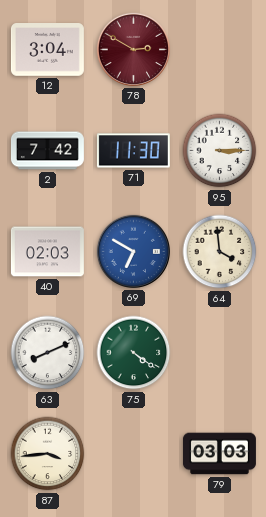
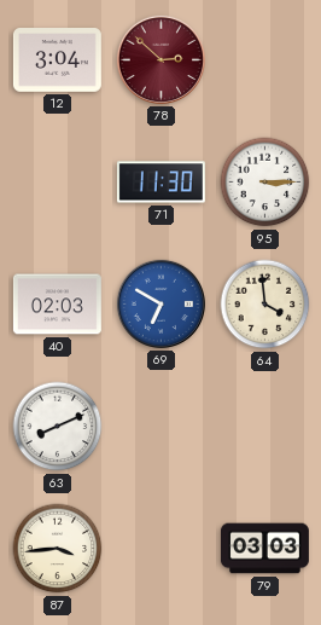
78: 2:50 -> 2:52 (160, 59)
2: 7:42 -> none (47, 151)
75: 4:21 -> none (134, 353)
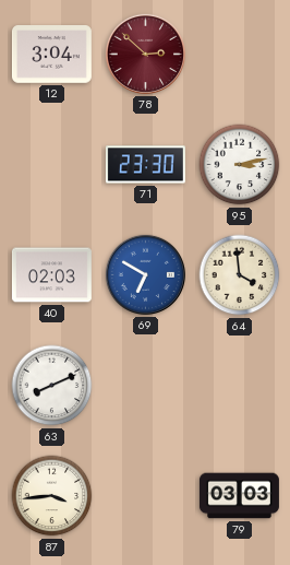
71: 11:30 -> 23:30 (145, 165)
95: 3:15 -> 3:13 (240, 165)
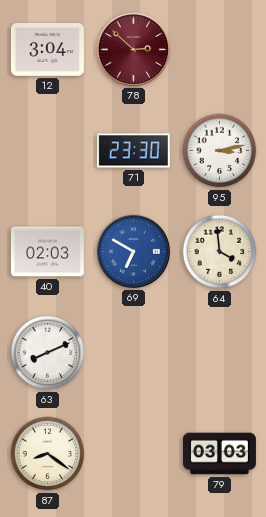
87: 3:44 -> 8:21 (48, 454)
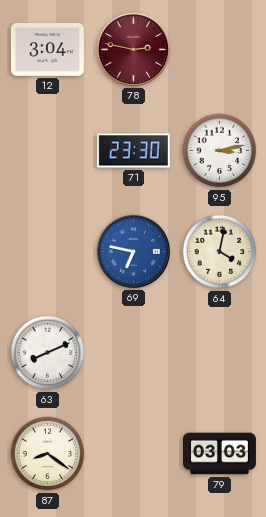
78: 2:52 -> 2:47 (133, 49)
40: 02:03 -> none (47, 252)
69: 6:50 -> 6:47 (133, 251)
64: 3:59 -> 4:02 (220, 252)
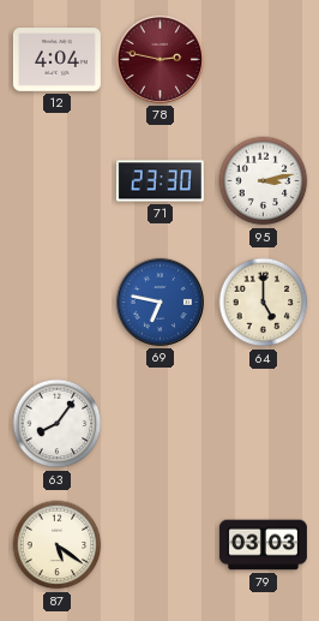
12: 3:04 -> 4:04 (56, 60)
64: 4:02 -> 5:00 (264, 303)
63: 8:11 -> 8:06 (58, 424)
87: 8:21 -> 5:21 (58, 545)
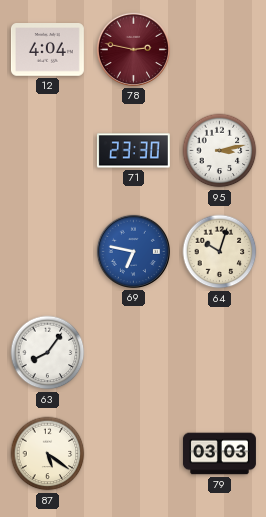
64: 5:00 -> 10:03 (220, 252)
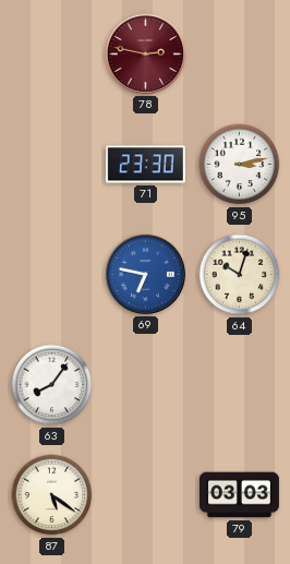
12: 4:04 -> none (47, 50)
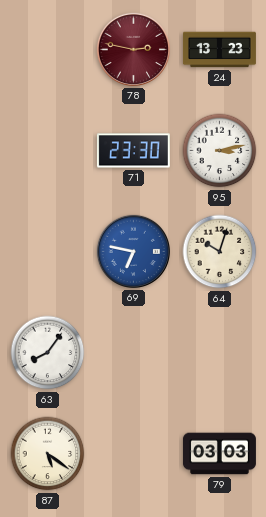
24: none -> 13:23 (219, 50)
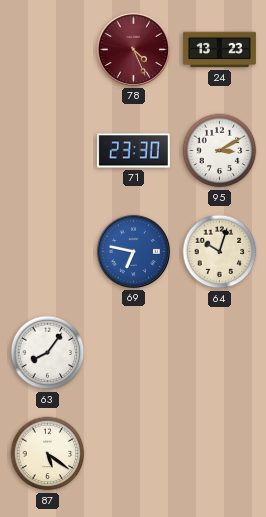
78: 2:47 -> 4:26 (133, 49)
95: 3:13 -> 3:10 (220, 151)
79: 03:03 -> none (219, 454)
